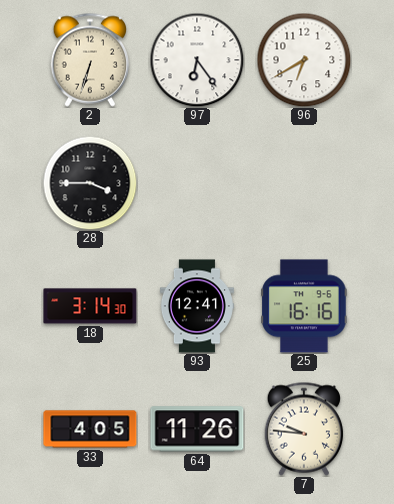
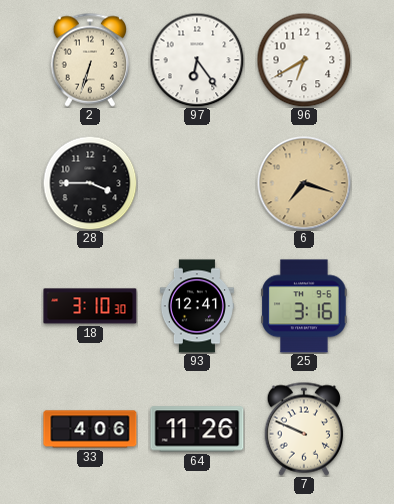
6: none -> 7:18 (304, 183)
18: 3:14 -> 3:10 (90, 306)
25: 16:16 -> 3:16 (304, 306)
33: 4:05 -> 4:06 (90, 429)
7: 9:46 -> 9:49 (303, 429)
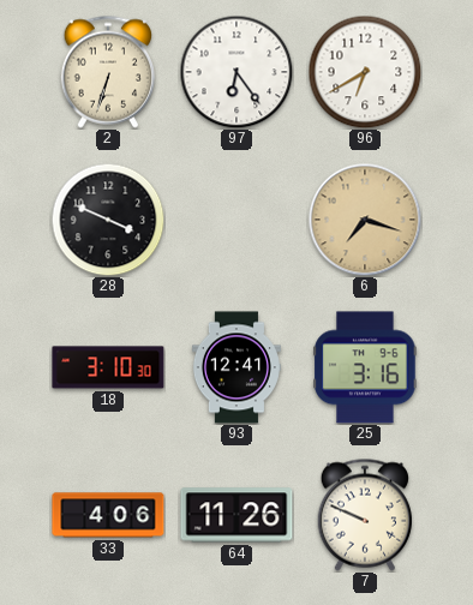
28: 3:45 -> 3:49 (108, 220)
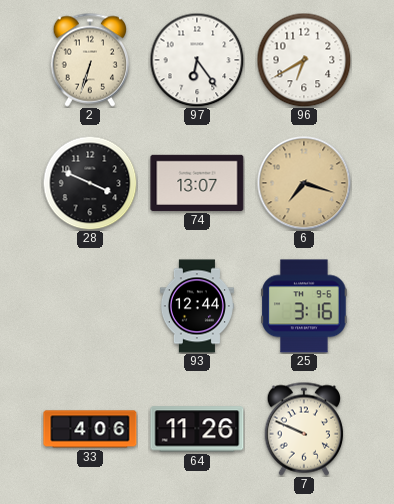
74: none -> 13:07 (197, 183)
18: 3:10 -> none (108, 367)
93: 12:41 -> 12:44 (197, 306)
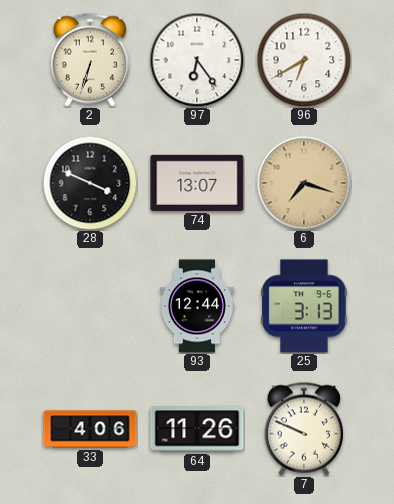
25: 3:16 -> 3:13 (304, 306)
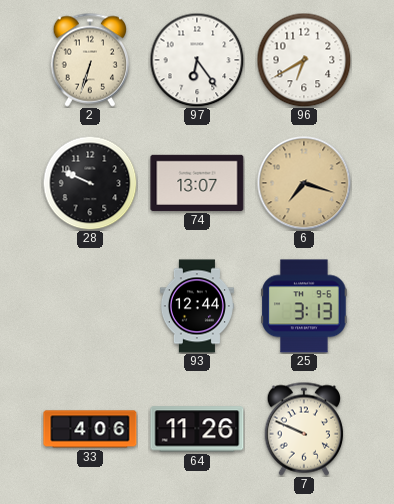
28: 3:49 -> 9:49 (90, 183)
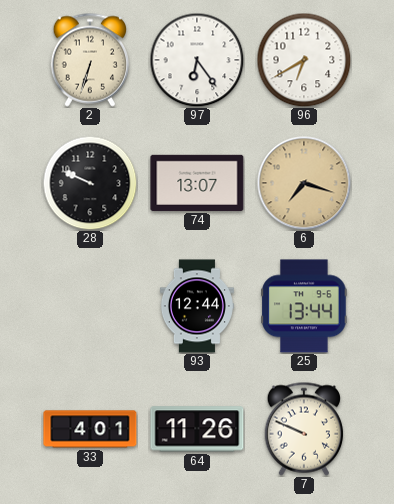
25: 3:13 -> 13:44 (304, 306)
33: 4:06 -> 4:01 (90, 429)
